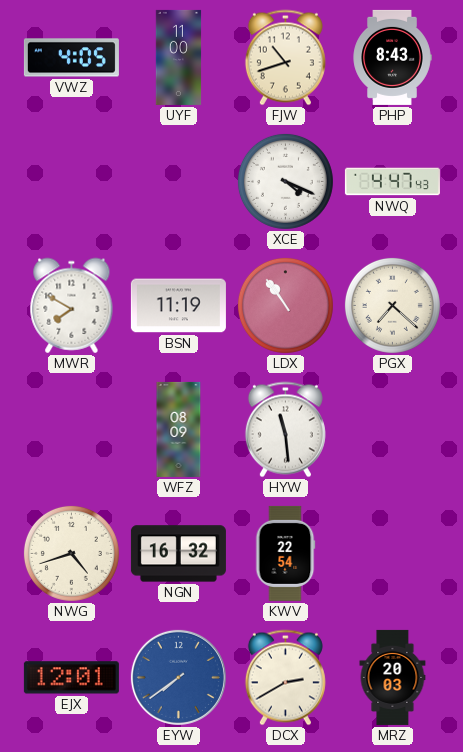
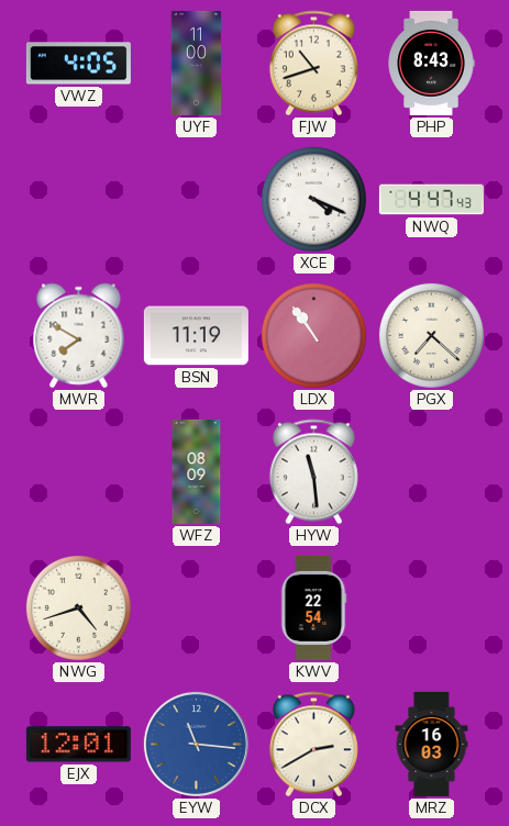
NGN: 16:32 -> none (178, 554)
EYW: 7:39 -> 11:16 (196, 744)
MRZ: 20:03 -> 16:03 (432, 744)
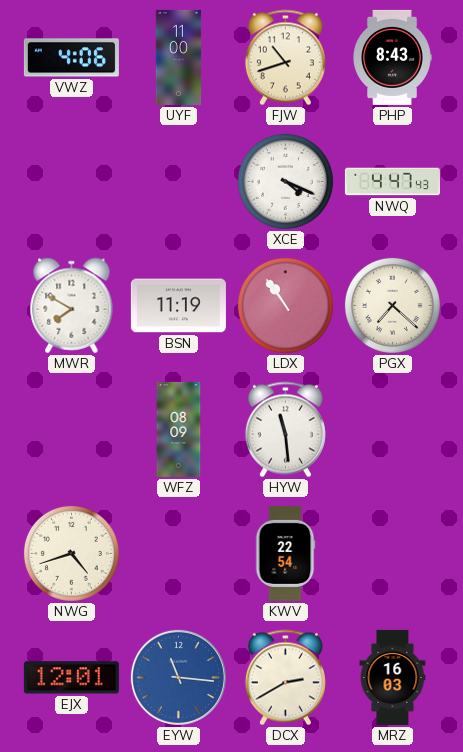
VWZ: 4:05 -> 4:06 (71, 58)
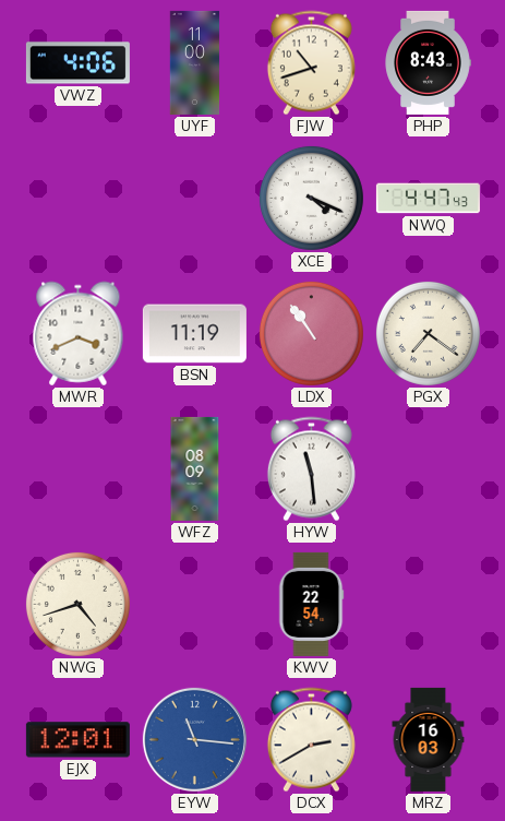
MWR: 7:50 -> 3:41 (79, 334)
PGX: 7:22 -> 7:21 (428, 333)
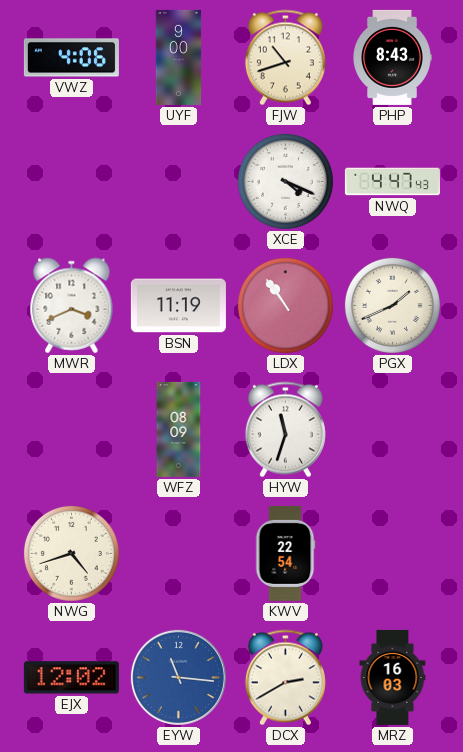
UYF: 11:00 -> 9:00 (179, 57)
PGX: 7:21 -> 1:41 (392, 305)
HYW: 11:29 -> 11:33 (285, 430)
EJX: 12:01 -> 12:02 (71, 678)
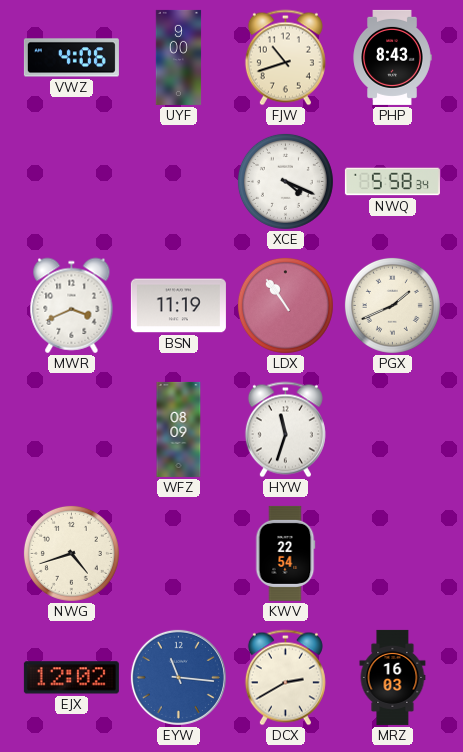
NWQ: 4:47 -> 5:58 (392, 182)
